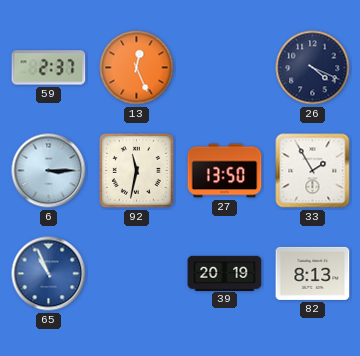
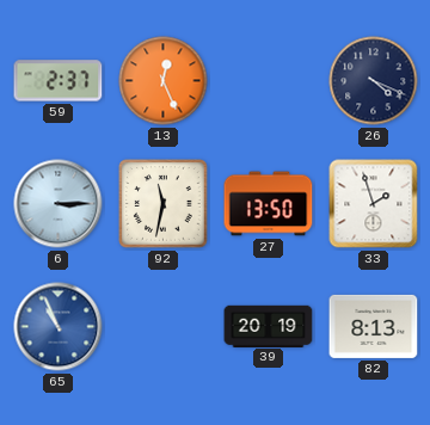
33: 1:55 -> 1:57 (374, 204)
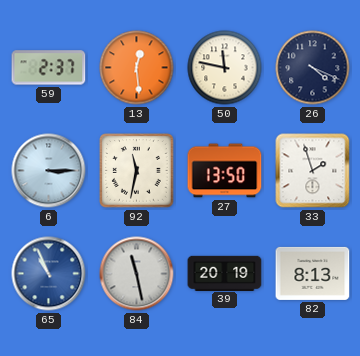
13: 12:26 -> 12:29 (137, 68)
50: none -> 11:47 (225, 68)
84: none -> 11:28 (137, 274)
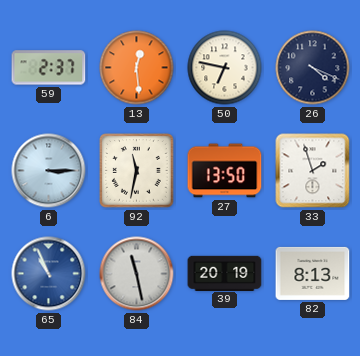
50: 11:47 -> 6:47 (225, 68)
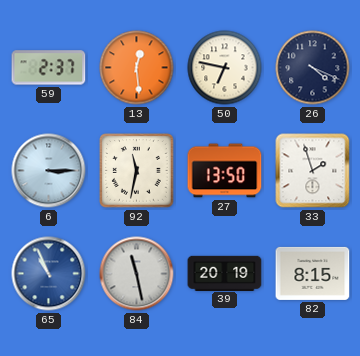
82: 8:13 -> 8:15 (313, 273)
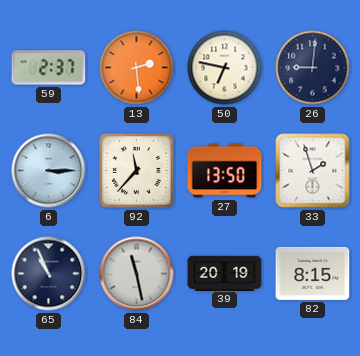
13: 12:29 -> 2:29 (137, 68)
26: 4:19 -> 9:01 (313, 68)
92: 11:32 -> 11:37 (137, 171)
65 dial: blue -> navy (49, 274)
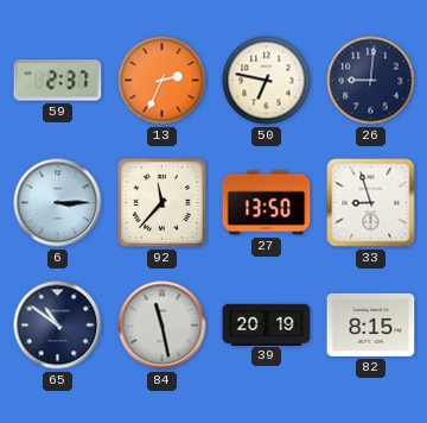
13: 2:29 -> 2:34 (162, 81)
33: 1:57 -> 8:57 (371, 203)
65: 10:56 -> 10:51 (58, 326)
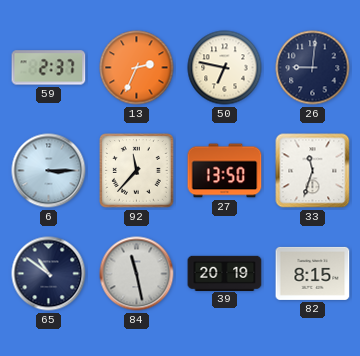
33: 8:57 -> 11:33 (313, 171)
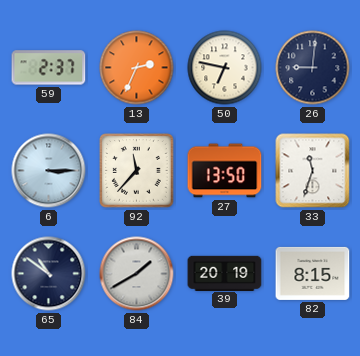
84: 11:28 -> 1:40 (137, 274)
